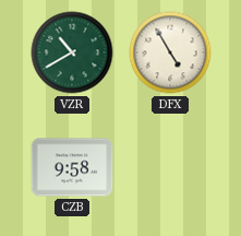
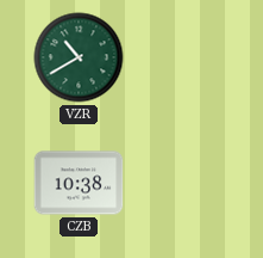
DFX: 4:55 -> none (170, 52)
CZB: 9:58 -> 10:38 (79, 183)
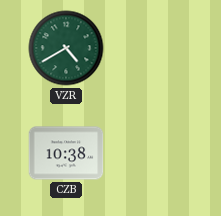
VZR: 10:40 -> 4:40 (66, 48)
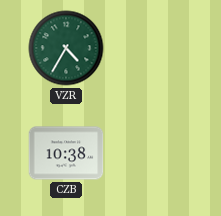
VZR: 4:40 -> 4:35 (66, 48)
